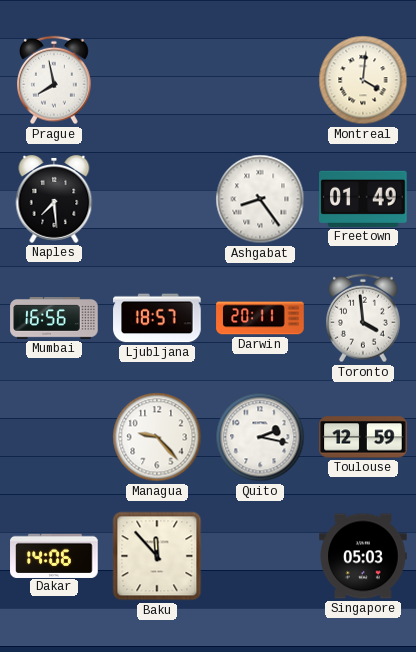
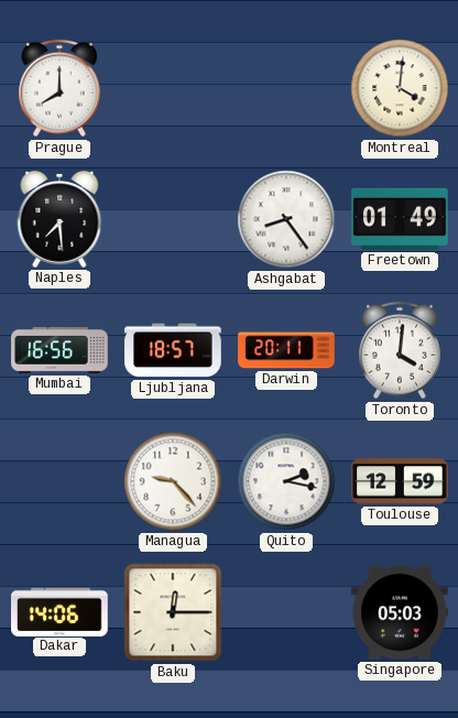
Prague: 7:58 -> 8:00 (61, 88)
Toronto: 3:59 -> 4:01 (401, 350)
Baku: 11:53 -> 12:15 (173, 612)
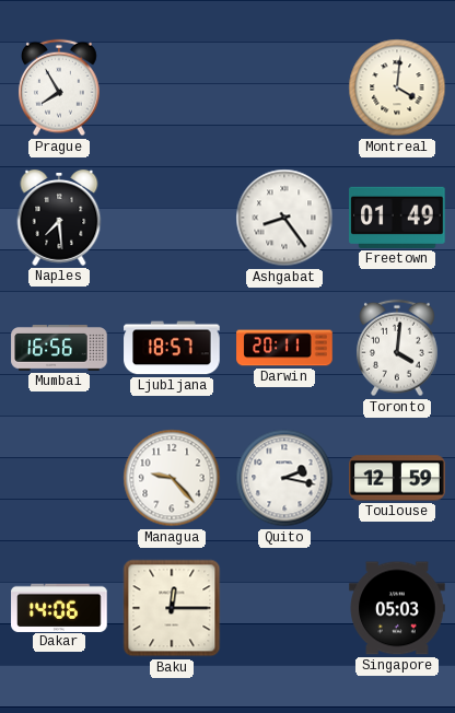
Prague: 8:00 -> 7:55 (60, 87)
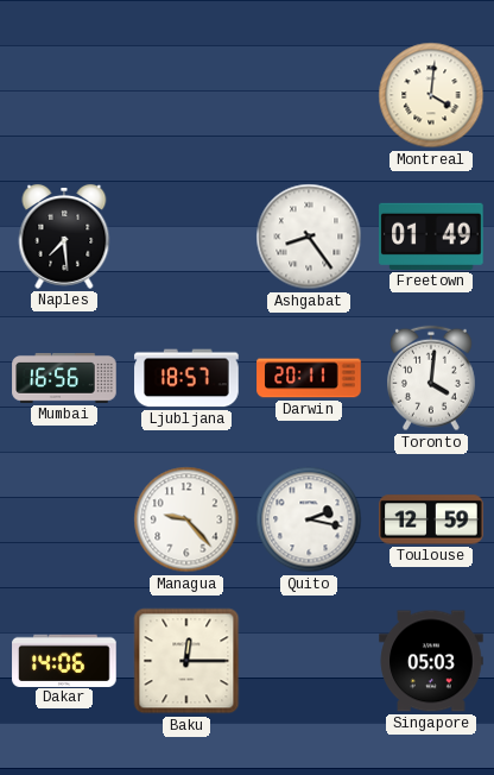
Prague: 7:55 -> none (60, 87)
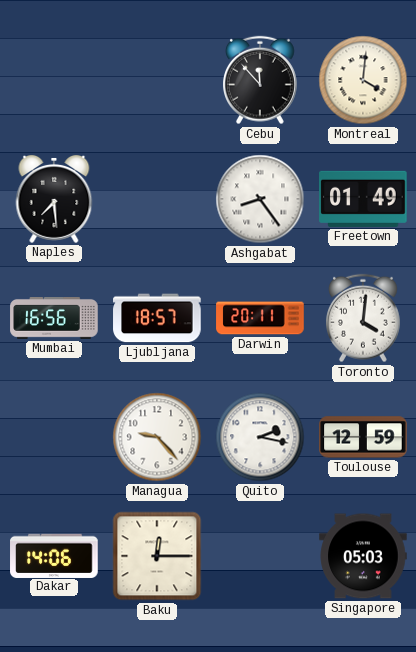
Cebu: none -> 11:53 (261, 80)
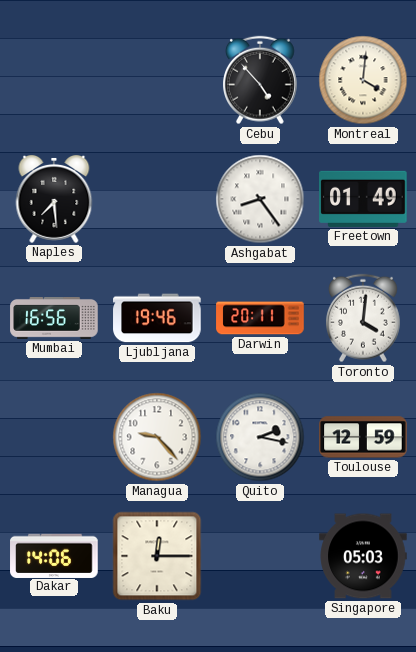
Cebu: 11:53 -> 4:53 (261, 80)
Ljubljana: 18:57 -> 19:46 (157, 318)
